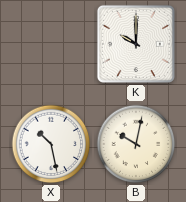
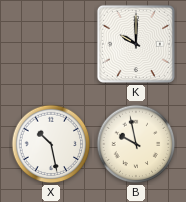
B: 10:02 -> 9:58 (136, 144)
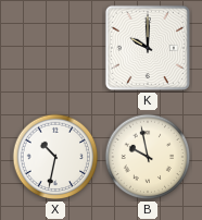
X: 10:28 -> 10:32 (55, 157)
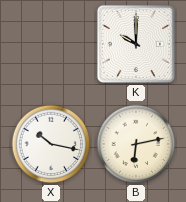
X: 10:32 -> 10:17 (51, 144)
B: 9:58 -> 6:13 (136, 144)
